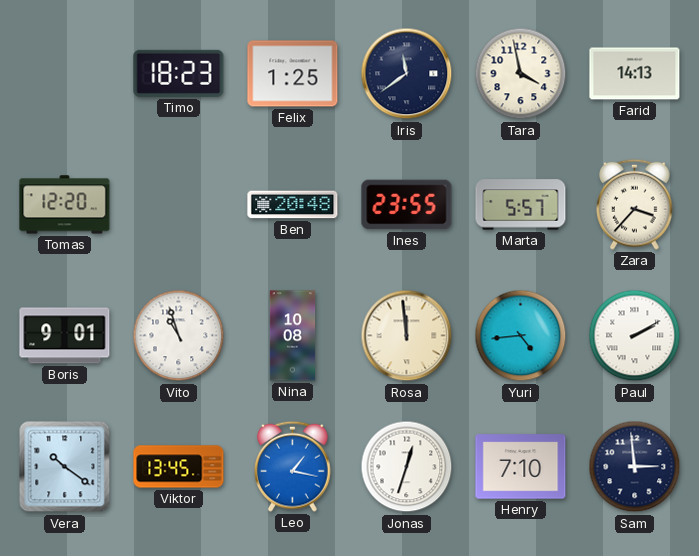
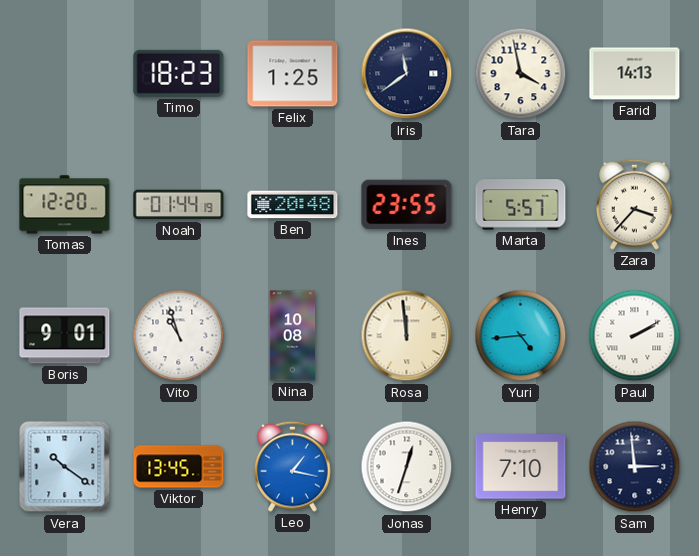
Noah: none -> 01:44 (179, 205)
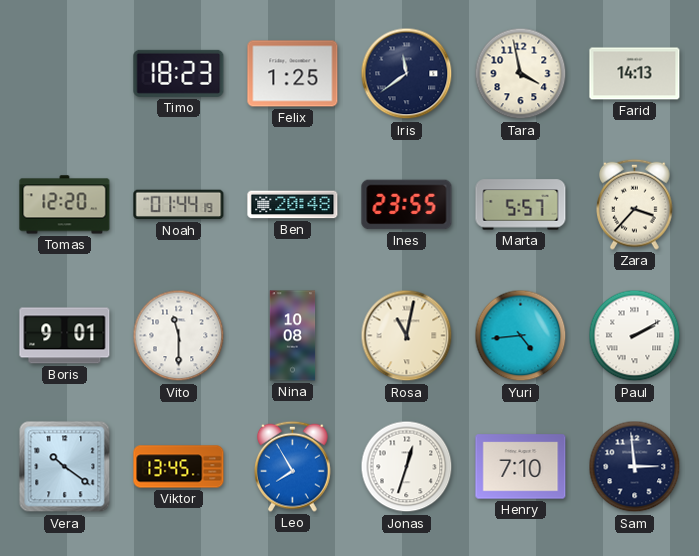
Vito: 10:57 -> 11:30 (179, 336)
Rosa: 11:59 -> 11:02 (407, 336)
Leo: 1:17 -> 7:55 (293, 466)
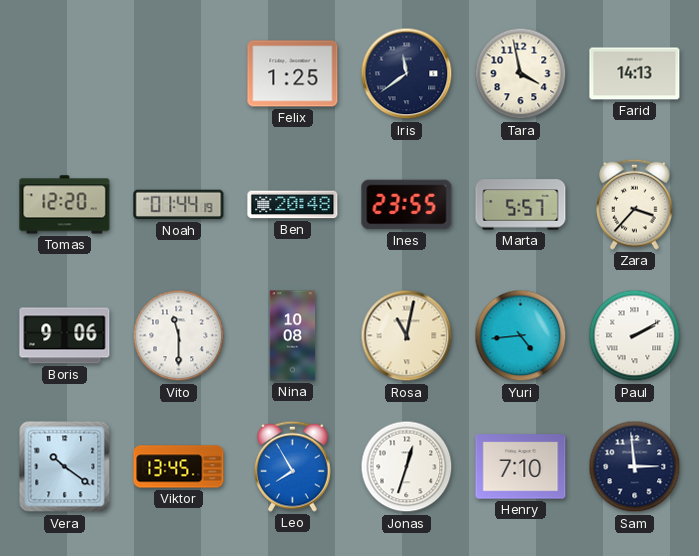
Timo: 18:23 -> none (179, 73)
Boris: 9:01 -> 9:06 (65, 336)
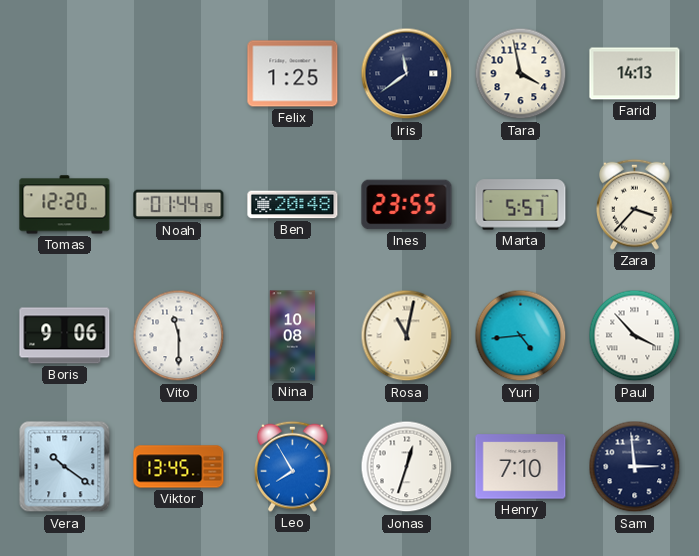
Paul: 2:10 -> 3:53 (635, 336)
